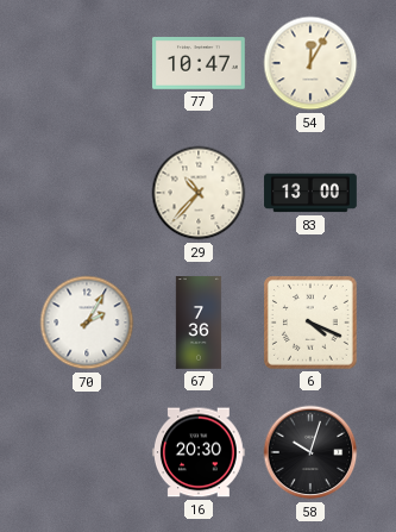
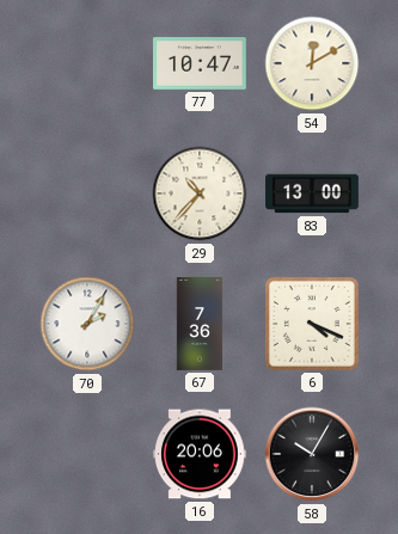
54: 12:05 -> 12:10 (312, 63)
16: 20:30 -> 20:06 (201, 454)
58: 10:03 -> 10:05 (312, 454)
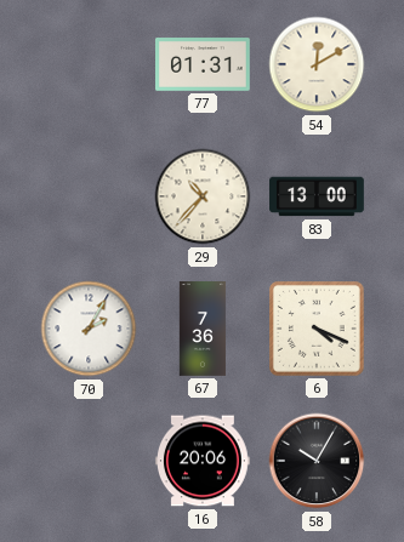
77: 10:47 -> 01:31 (204, 64)
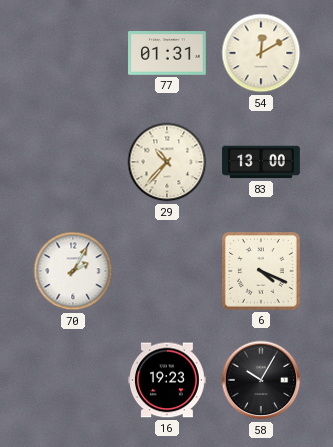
67: 7:36 -> none (203, 329)
16: 20:06 -> 19:23 (168, 380)
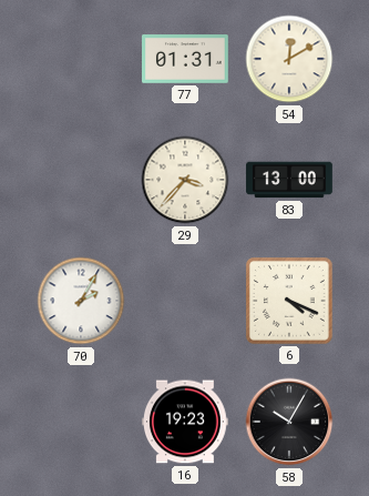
29: 10:37 -> 3:37 (185, 180)
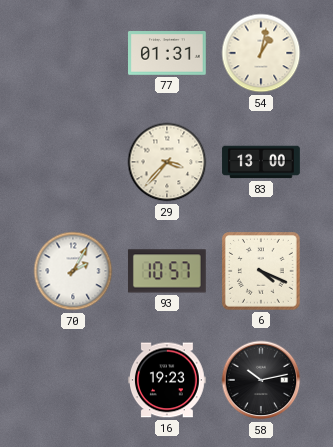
54: 12:10 -> 1:02 (261, 53)
93: none -> 10:57 (167, 271)
58: 10:05 -> 10:13 (261, 380)
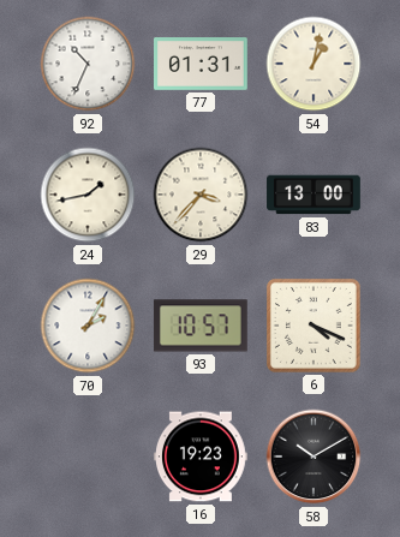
92: none -> 10:34 (88, 64)
24: none -> 1:43 (88, 195)
58: 10:13 -> 10:10 (314, 457)
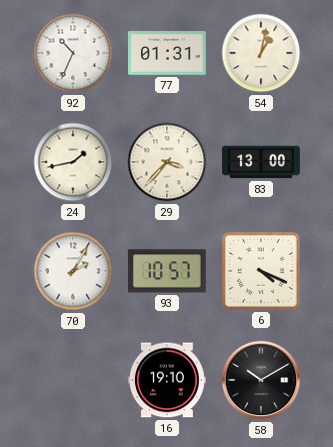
16: 19:23 -> 19:10 (168, 380)
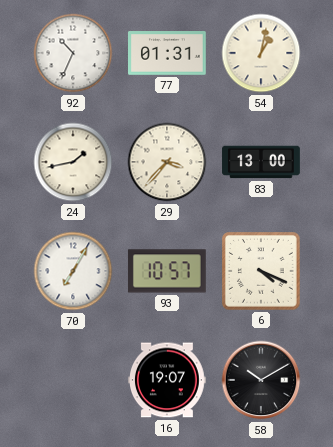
70: 2:05 -> 7:05 (73, 271)
16: 19:10 -> 19:07 (168, 380)
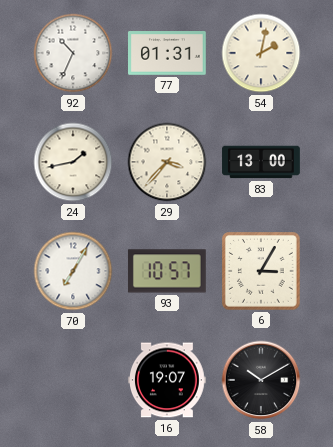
54: 1:02 -> 2:02 (261, 53)
6: 4:19 -> 3:05 (262, 272)
